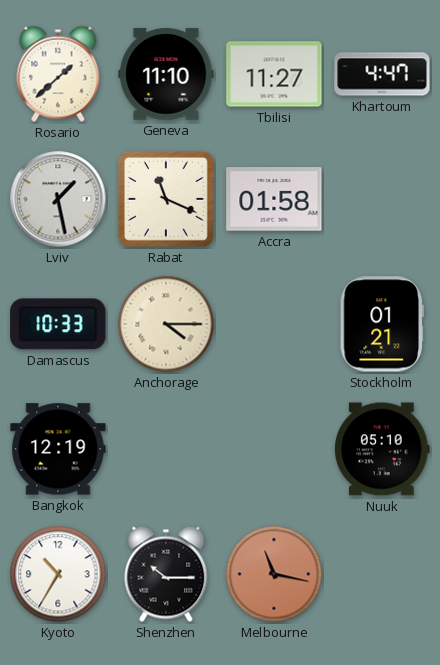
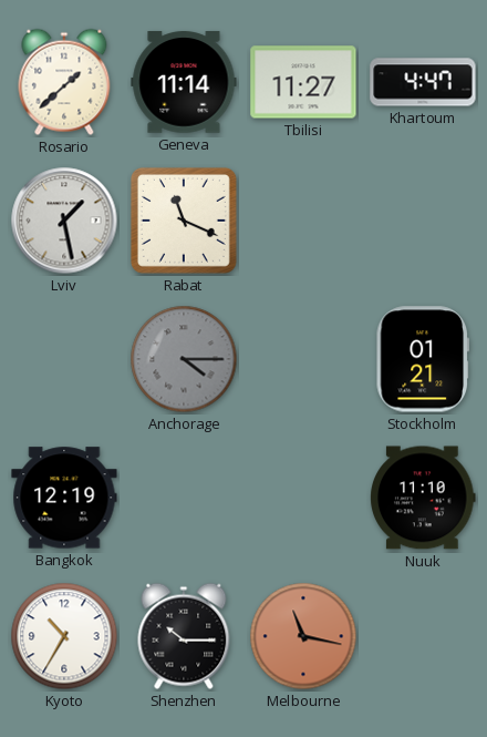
Geneva: 11:10 -> 11:14 (184, 82)
Accra: 01:58 -> none (274, 199)
Damascus: 10:33 -> none (58, 324)
Anchorage dial: cream -> grey (184, 359)
Nuuk: 05:10 -> 11:10 (423, 498)
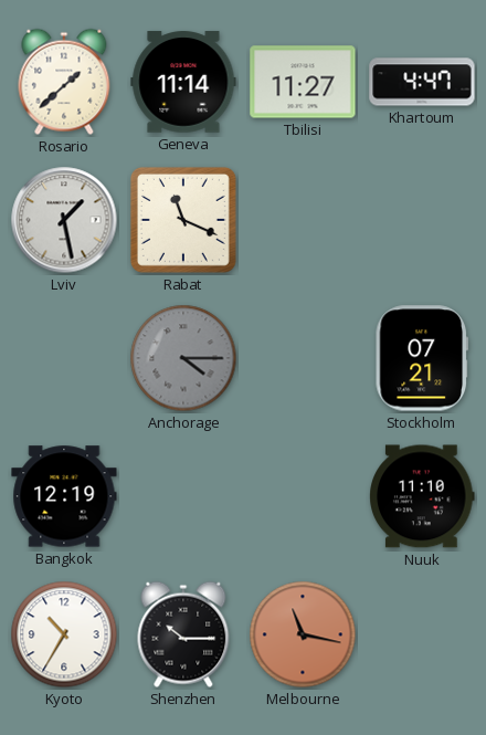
Stockholm: 01:21 -> 07:21 (422, 358)
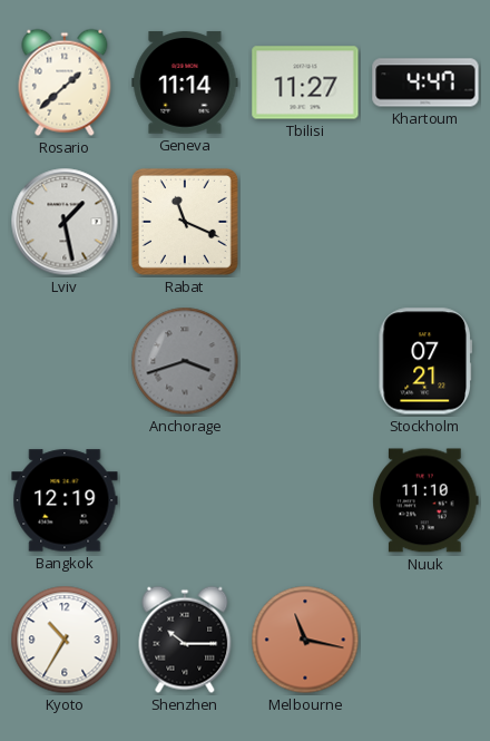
Anchorage: 4:15 -> 3:42 (185, 361)
